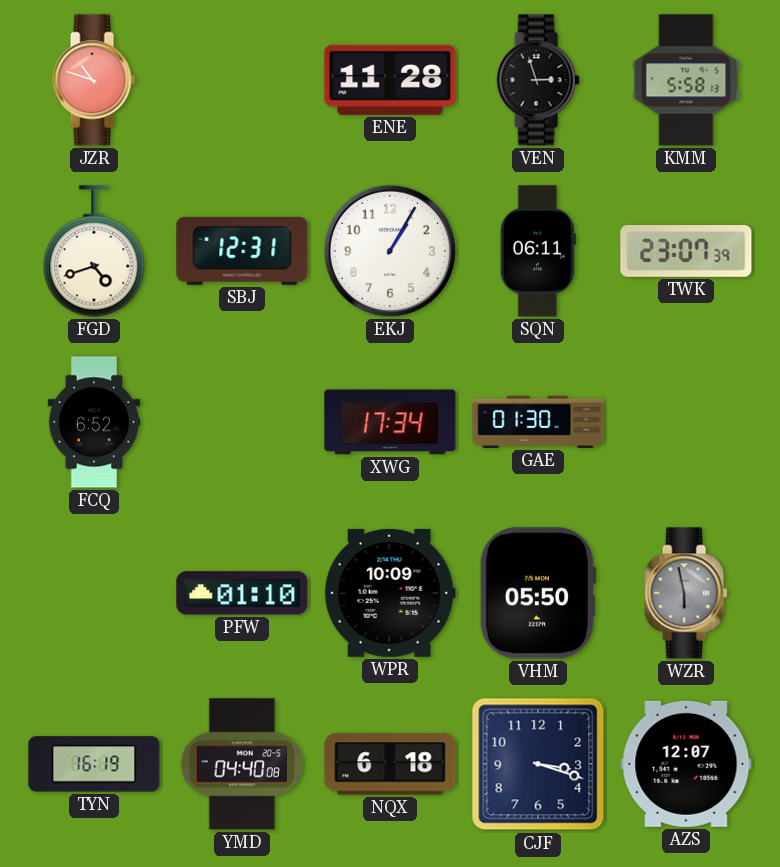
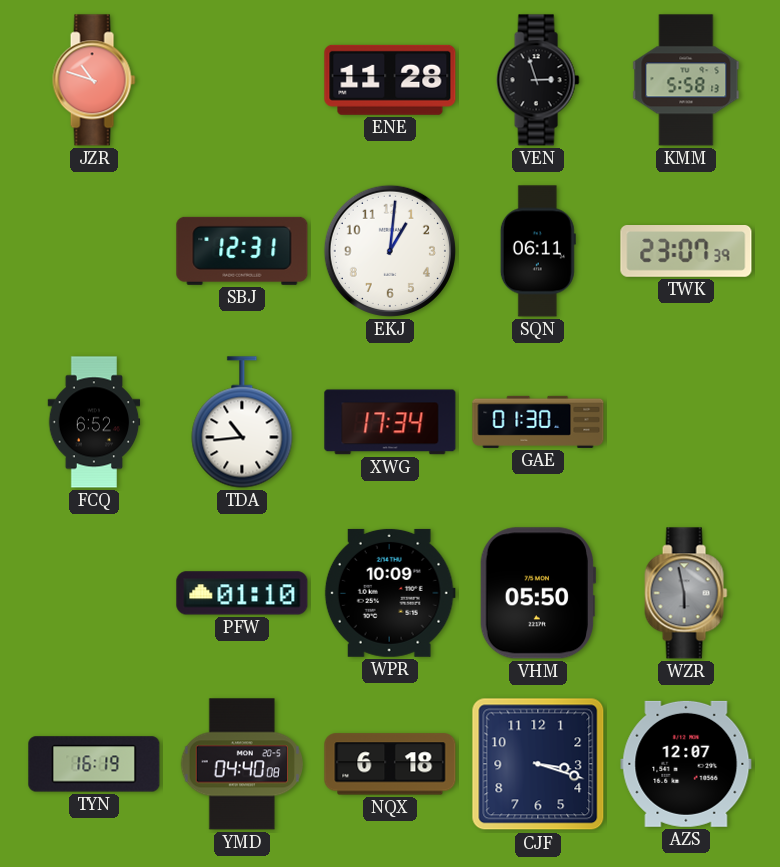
FGD: 4:42 -> none (94, 251)
EKJ: 1:05 -> 1:01 (390, 251)
TDA: none -> 10:44 (242, 422)
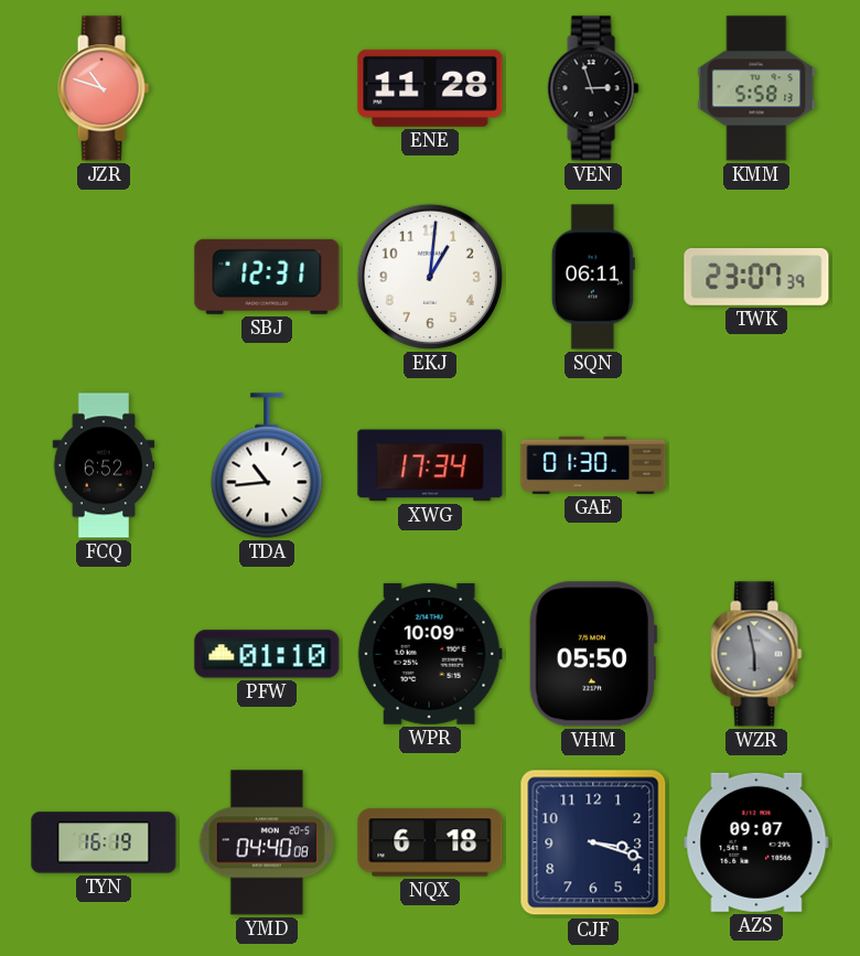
AZS: 12:07 -> 09:07 (756, 842)
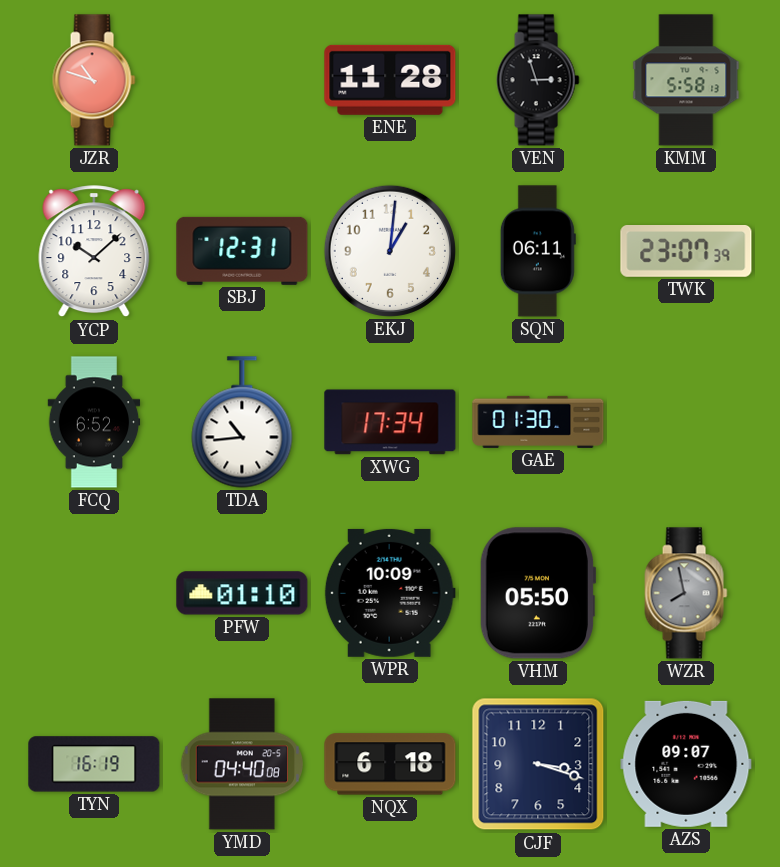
YCP: none -> 10:08 (94, 252)
WZR: 5:58 -> 7:58 (686, 593)
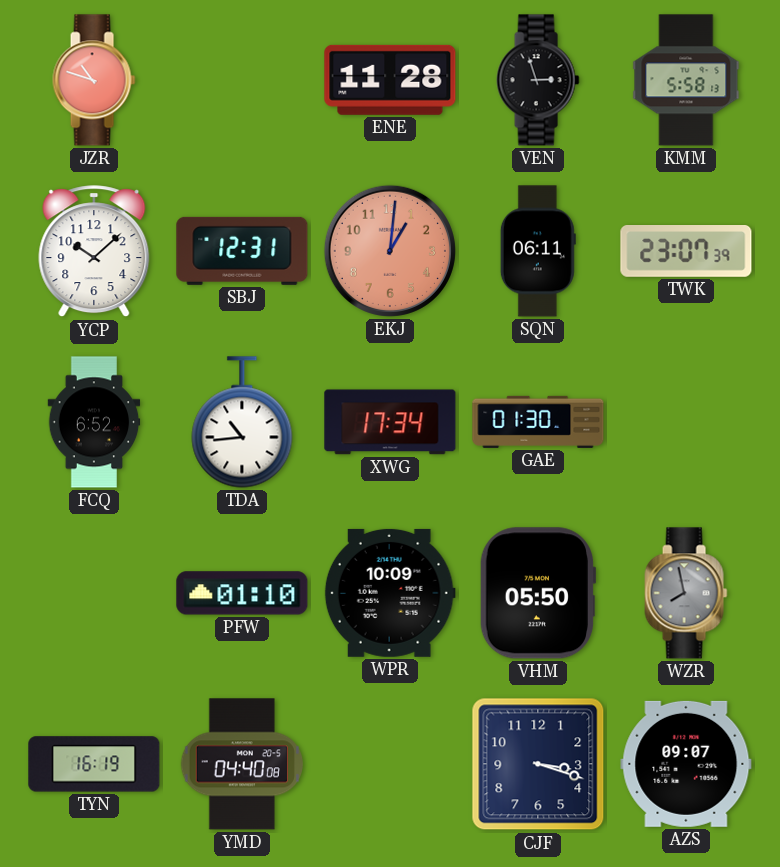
EKJ dial: white -> salmon (390, 251)
NQX: 6:18 -> none (390, 764)
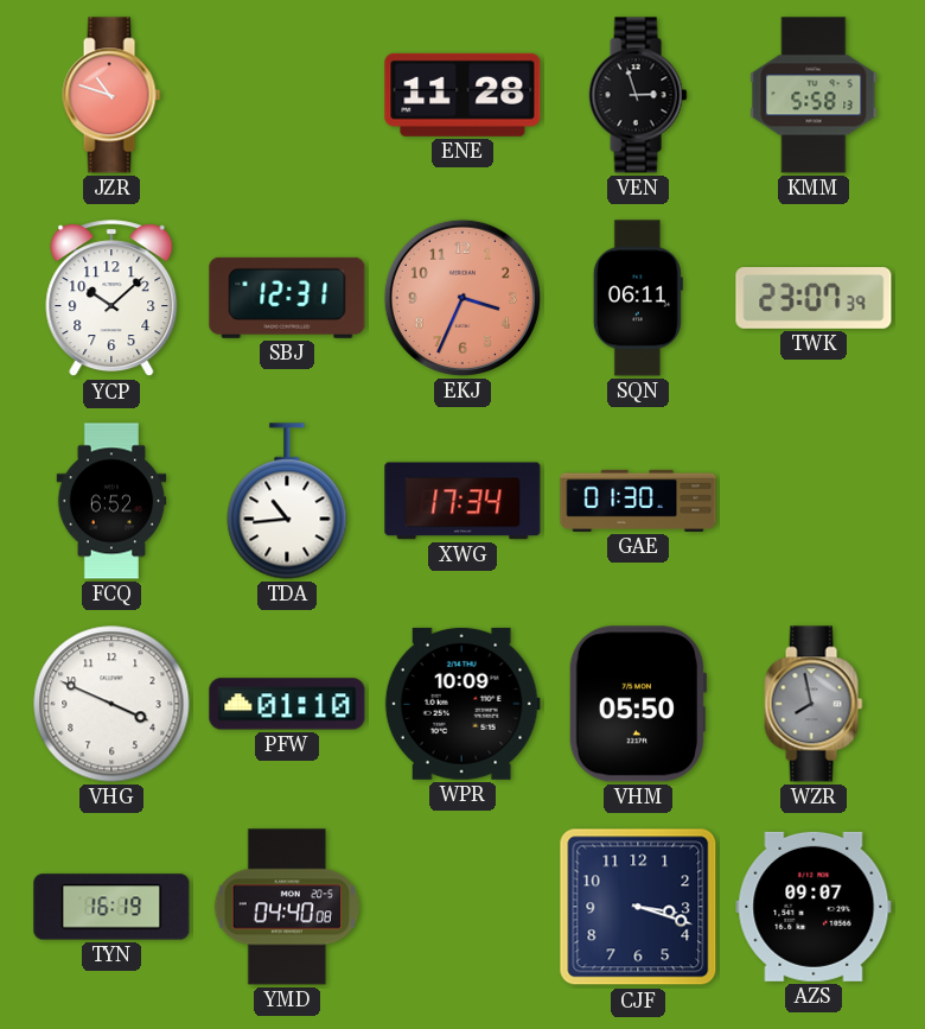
EKJ: 1:01 -> 3:34 (462, 298)
VHG: none -> 3:49 (111, 704)
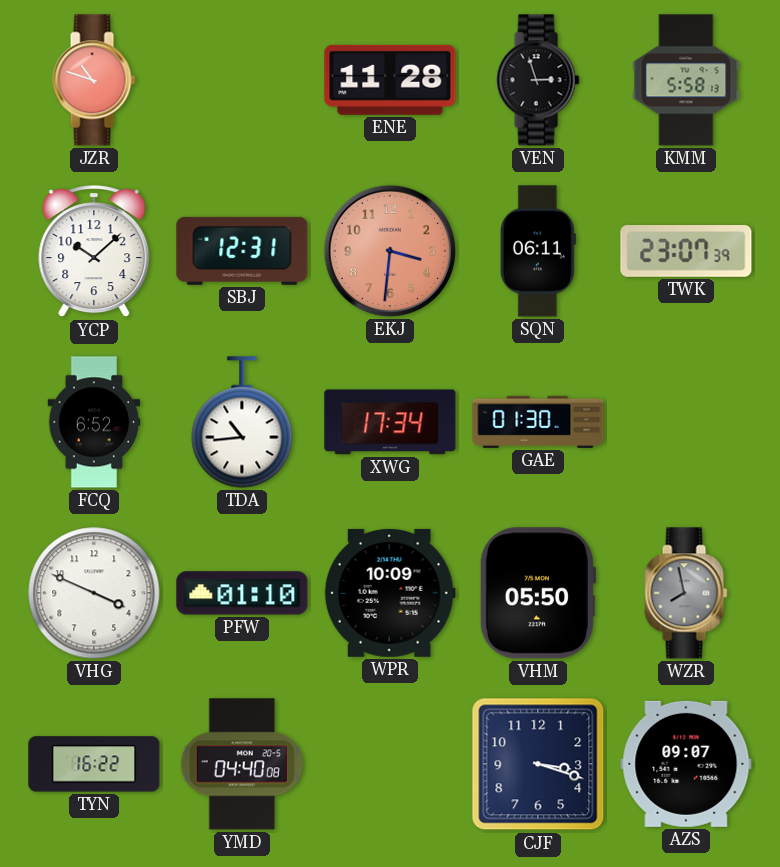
EKJ: 3:34 -> 3:31 (390, 251)
TYN: 16:19 -> 16:22 (94, 764)
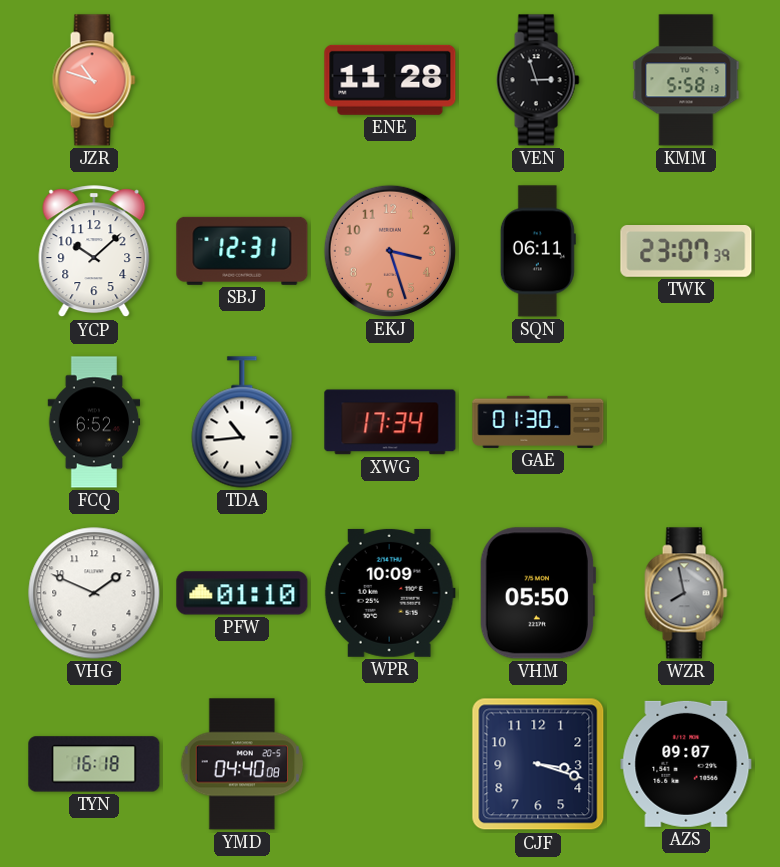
EKJ: 3:31 -> 3:27 (390, 251)
VHG: 3:49 -> 1:49 (94, 593)
TYN: 16:22 -> 16:18 (94, 764)
